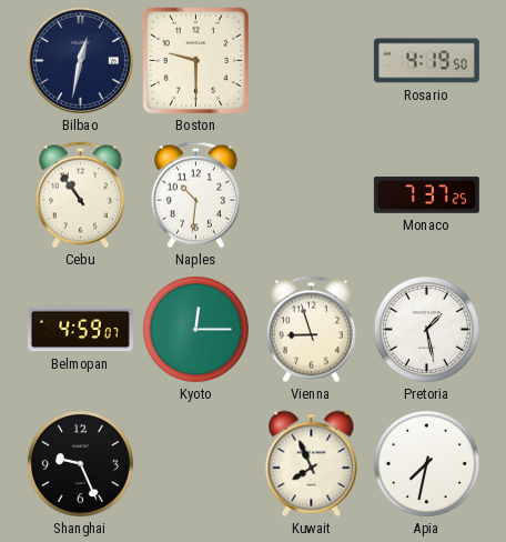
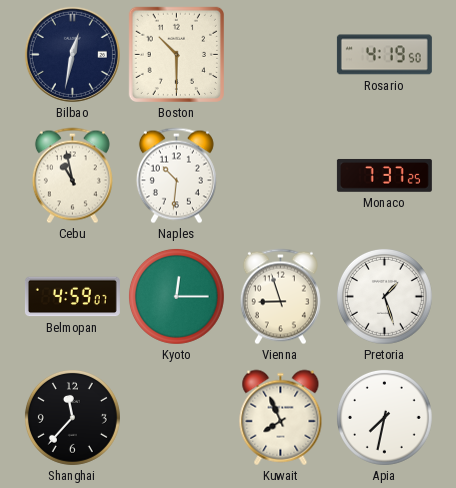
Boston: 9:30 -> 10:30 (176, 54)
Cebu: 10:54 -> 10:58 (72, 176)
Pretoria: 1:28 -> 1:27 (384, 296)
Shanghai: 9:26 -> 11:37 (72, 417)
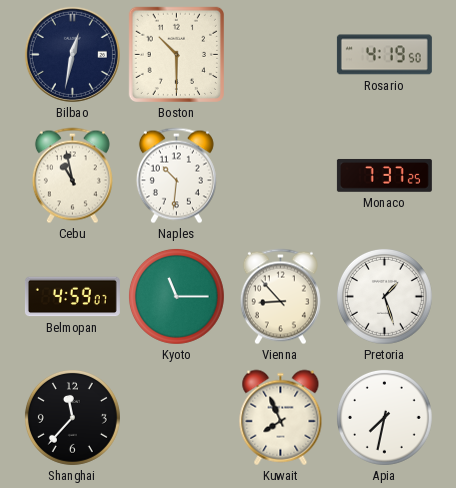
Kyoto: 12:15 -> 11:15 (176, 296)
Vienna: 8:57 -> 8:53 (280, 297)
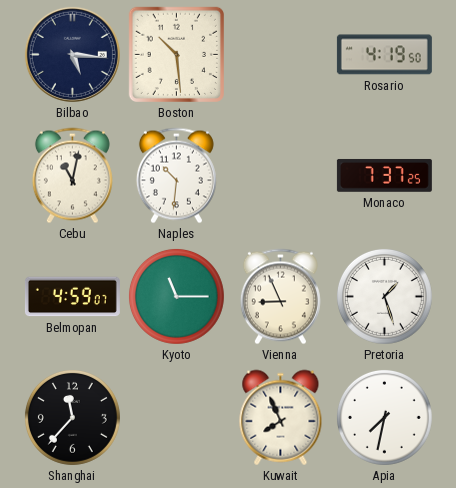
Bilbao: 12:32 -> 5:16 (72, 54)
Boston: 10:30 -> 10:29 (176, 54)
Cebu: 10:58 -> 11:02 (72, 176)
Vienna: 8:53 -> 8:56 (280, 297)
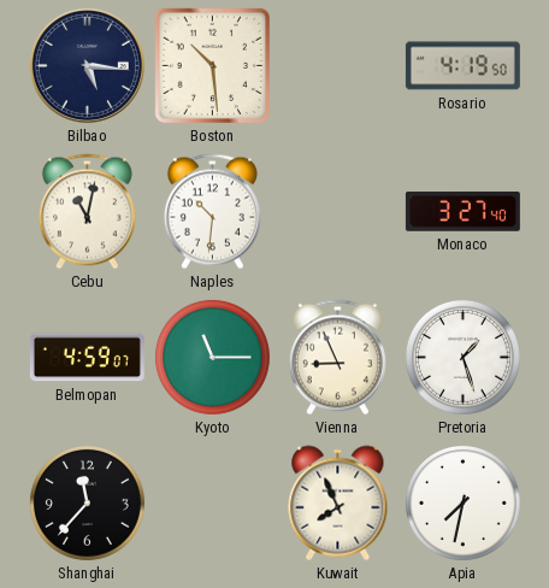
Monaco: 7:37 -> 3:27 (462, 211)
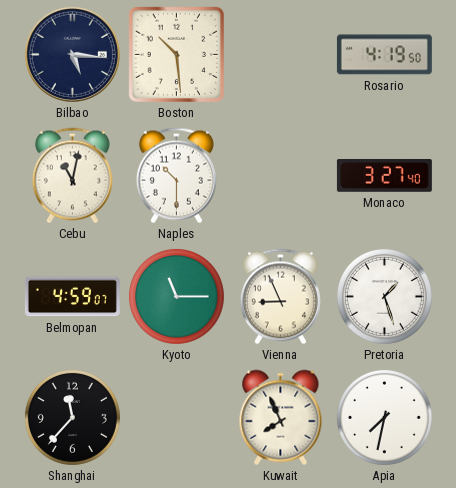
Naples: 10:31 -> 10:30 (176, 176)
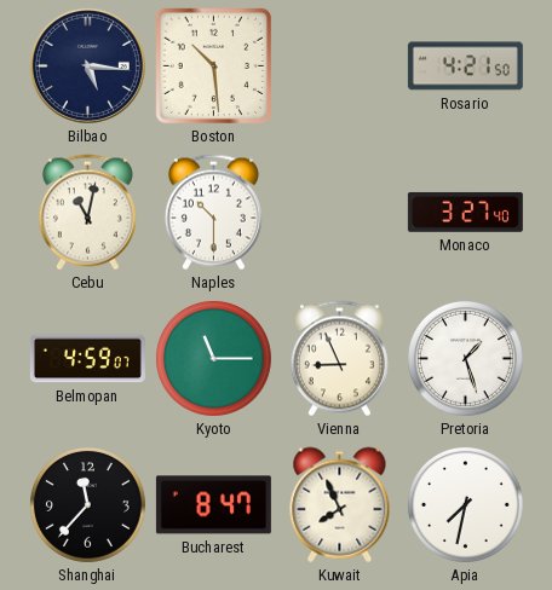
Rosario: 4:19 -> 4:21 (465, 66)
Bucharest: none -> 8:47 (213, 505)
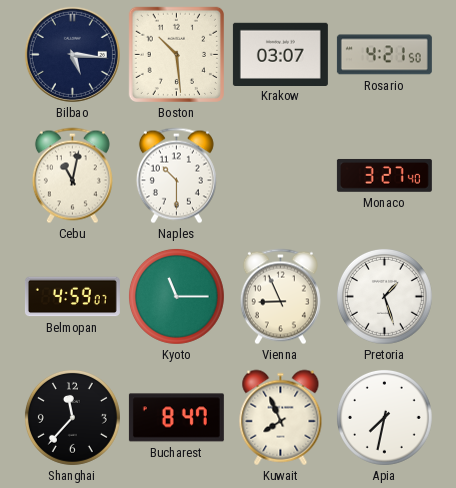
Krakow: none -> 03:07 (280, 54)
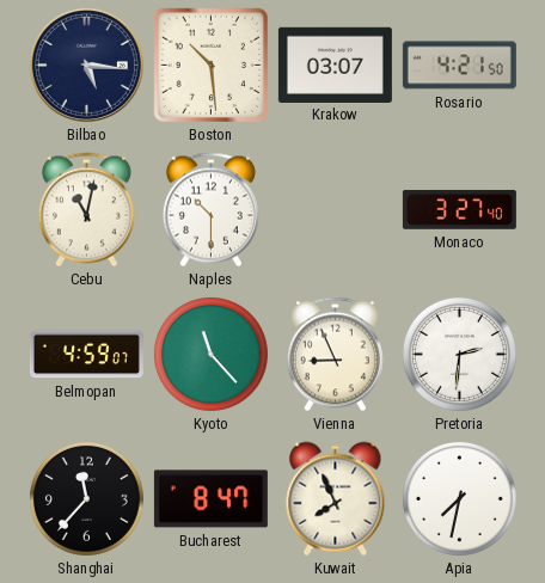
Kyoto: 11:15 -> 11:23 (210, 354)
Pretoria: 1:27 -> 2:31 (459, 354)
